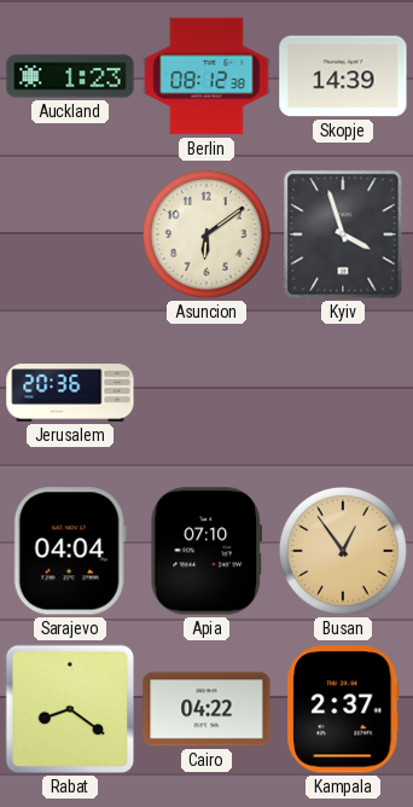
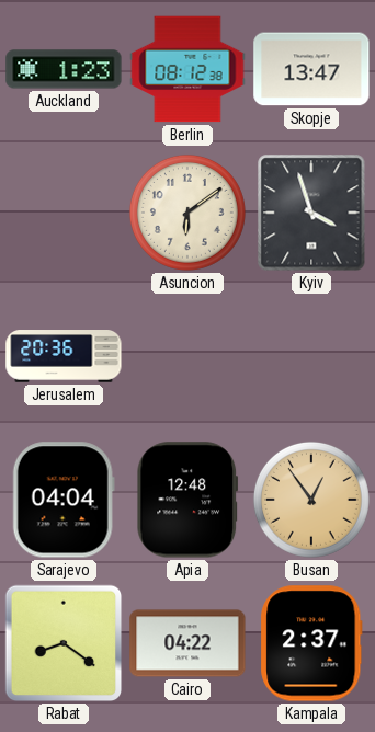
Skopje: 14:39 -> 13:47 (311, 69)
Apia: 07:10 -> 12:48 (187, 500)
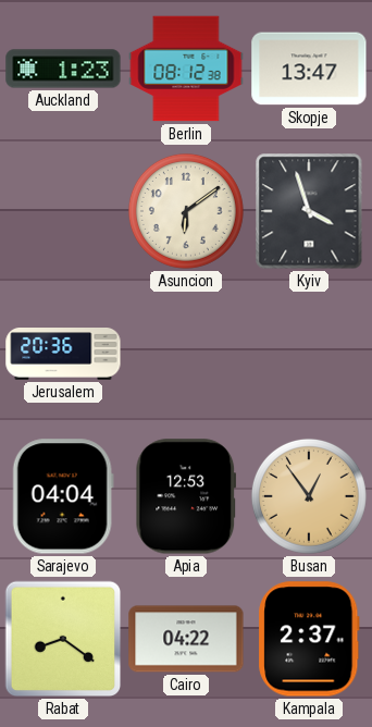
Apia: 12:48 -> 12:53 (186, 496)
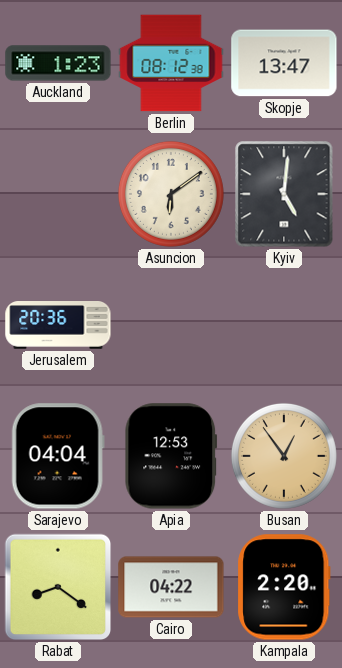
Kyiv: 3:57 -> 5:01 (284, 194)
Kampala: 2:37 -> 2:20 (284, 587)
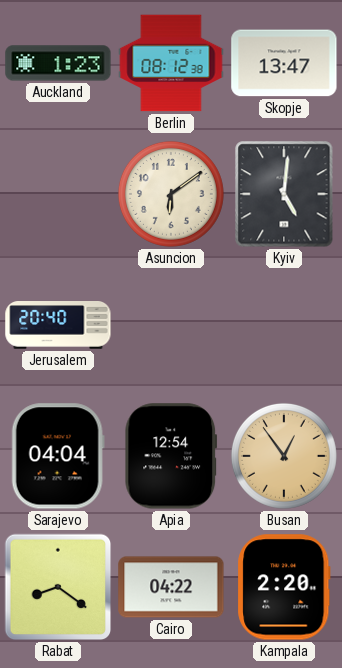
Jerusalem: 20:36 -> 20:40 (58, 326)
Apia: 12:53 -> 12:54 (171, 456)
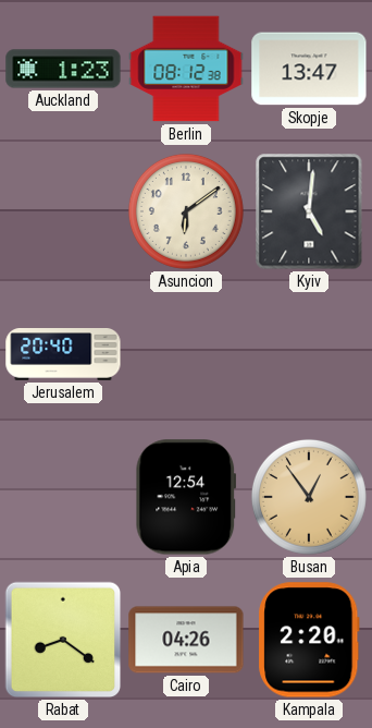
Sarajevo: 04:04 -> none (58, 456)
Cairo: 04:22 -> 04:26 (186, 640)
